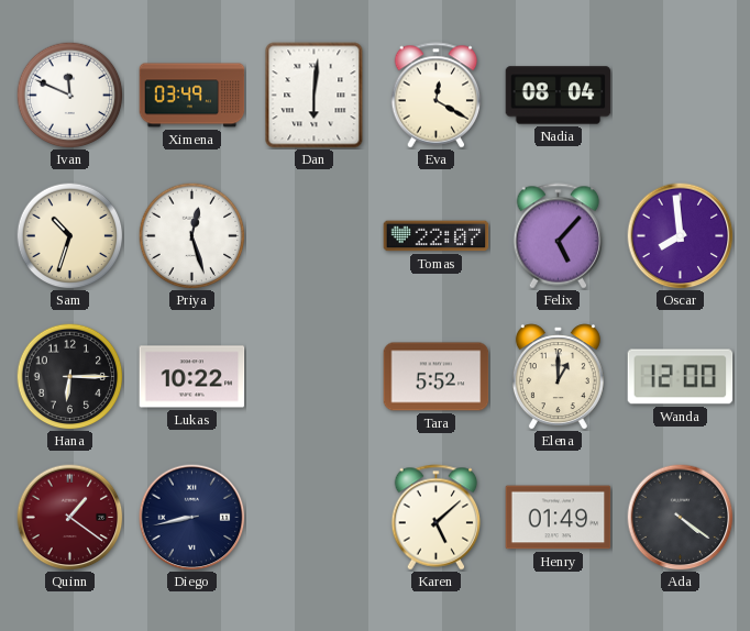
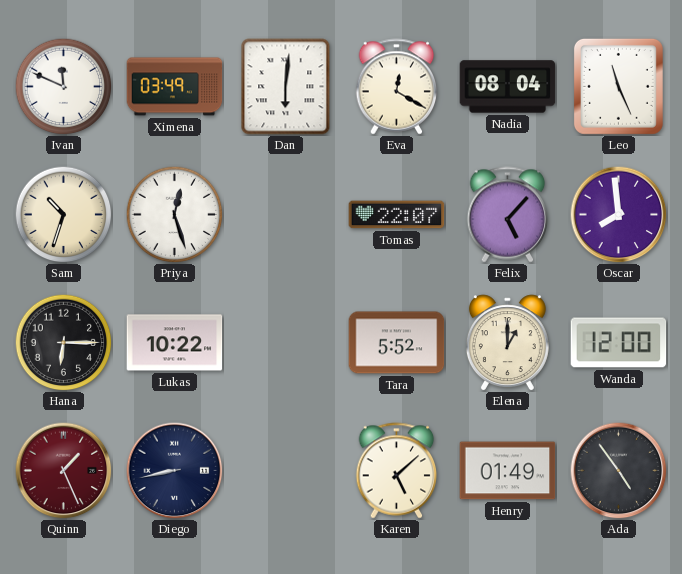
Leo: none -> 11:26 (618, 86)
Quinn: 1:21 -> 1:26 (64, 471)
Ada: 4:21 -> 4:54 (619, 471)
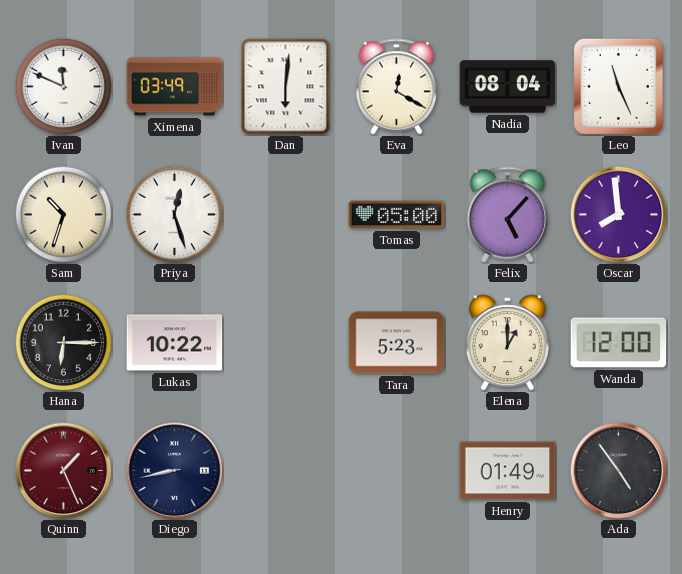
Tomas: 22:07 -> 05:00 (397, 215)
Tara: 5:52 -> 5:23 (397, 343)
Karen: 5:08 -> none (397, 471)
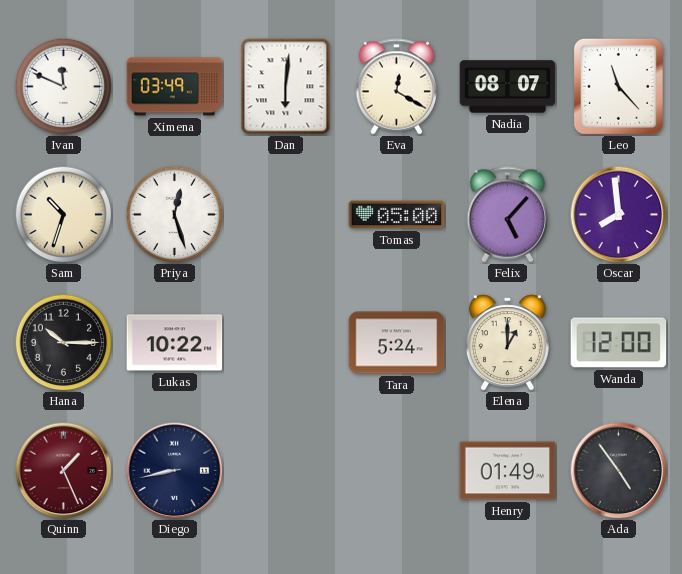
Nadia: 08:04 -> 08:07 (508, 87)
Leo: 11:26 -> 11:23 (618, 86)
Hana: 6:15 -> 10:15 (63, 342)
Tara: 5:23 -> 5:24 (397, 343)
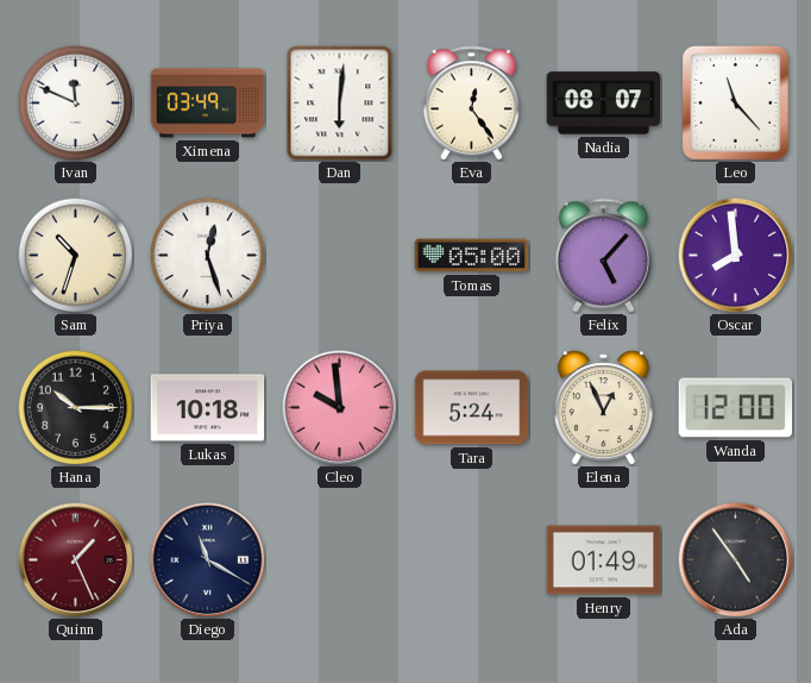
Eva: 12:20 -> 12:24 (472, 104)
Lukas: 10:22 -> 10:18 (208, 408)
Cleo: none -> 9:59 (340, 408)
Elena: 1:00 -> 12:56 (603, 408)
Diego: 8:43 -> 11:20 (208, 560)
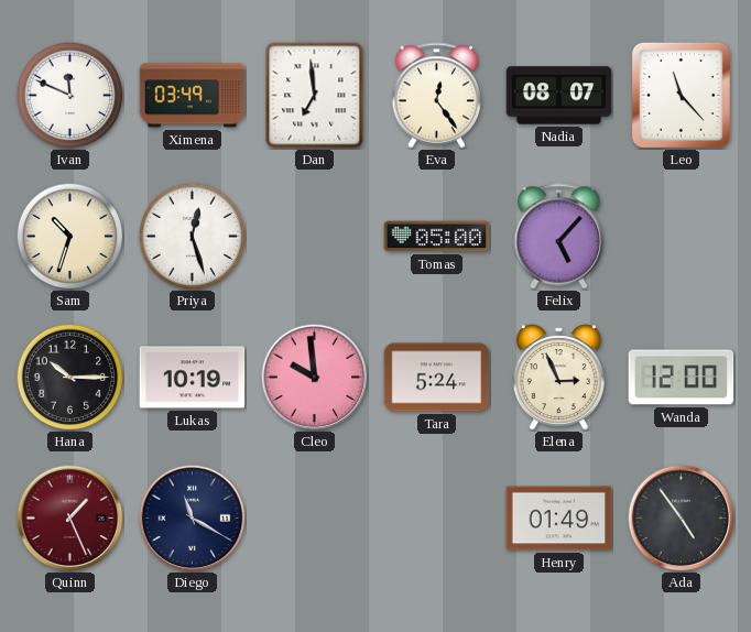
Dan: 6:01 -> 6:59 (315, 96)
Oscar: 7:59 -> none (736, 256)
Lukas: 10:18 -> 10:19 (193, 378)
Elena: 12:56 -> 2:56 (558, 378)
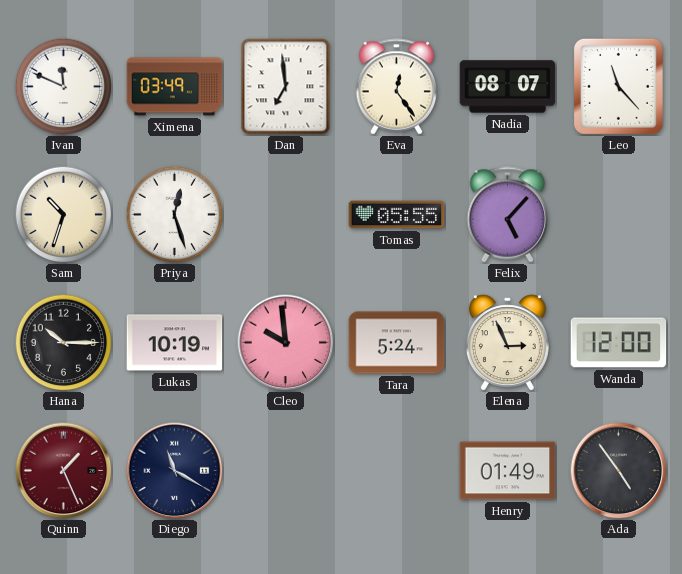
Tomas: 05:00 -> 05:55 (397, 215)
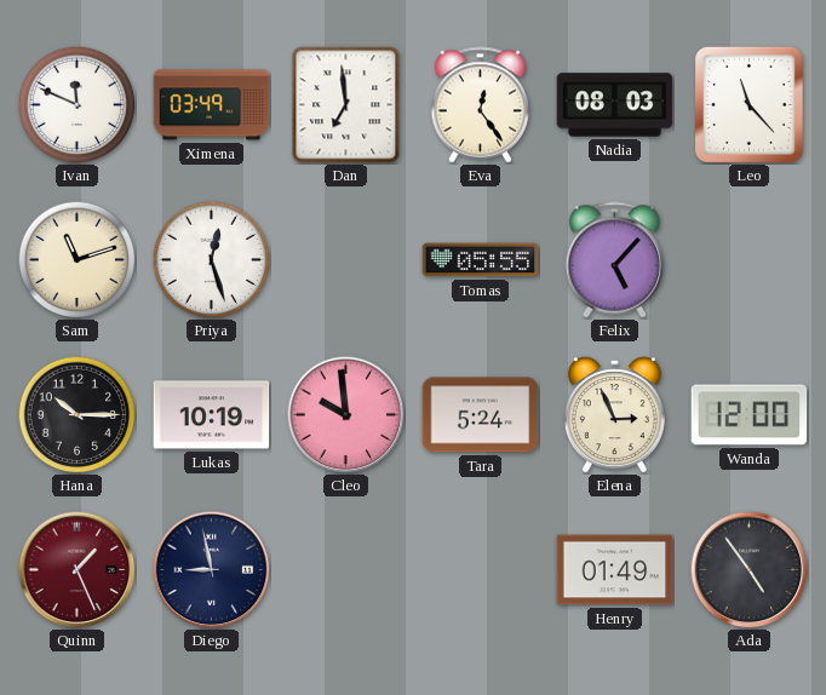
Nadia: 08:07 -> 08:03 (615, 105)
Sam: 10:33 -> 11:12 (76, 259)
Diego: 11:20 -> 8:58 (212, 570)
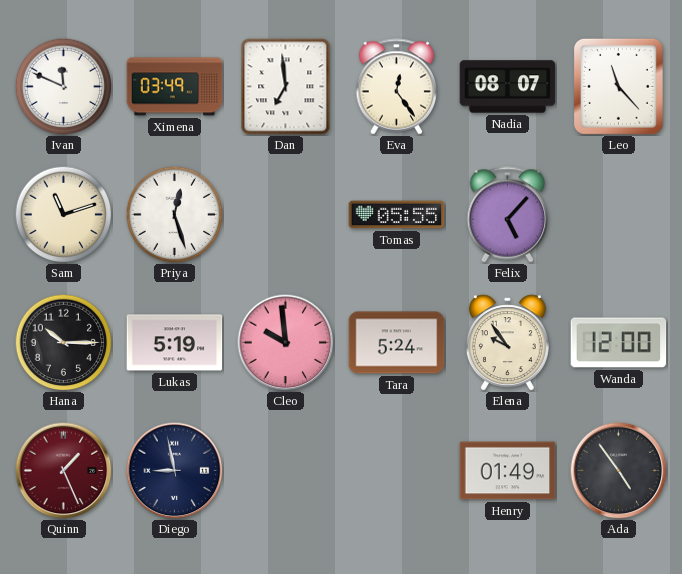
Nadia: 08:03 -> 08:07 (508, 87)
Lukas: 10:19 -> 5:19 (175, 343)
Elena: 2:56 -> 9:54 (507, 343)
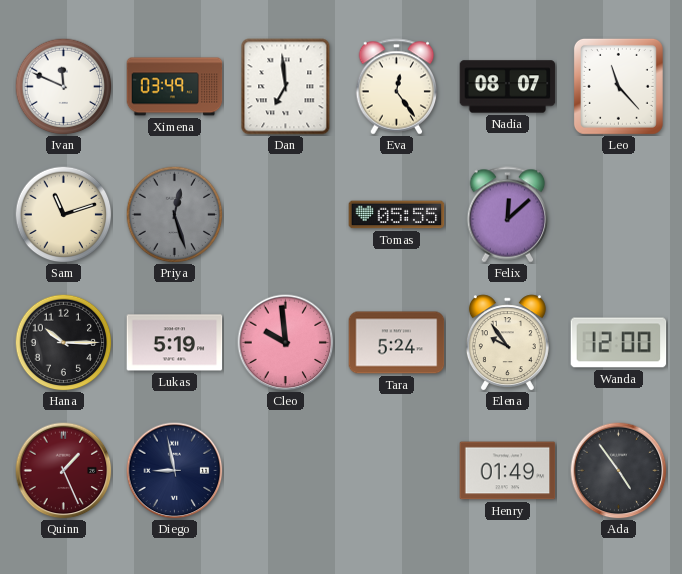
Priya dial: white -> grey (174, 214)
Felix: 5:07 -> 12:08 (508, 215)
